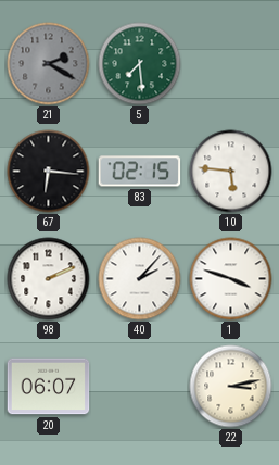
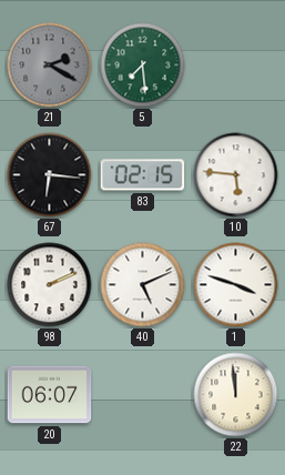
40: 2:07 -> 5:11 (143, 285)
22: 3:13 -> 11:59 (236, 395)
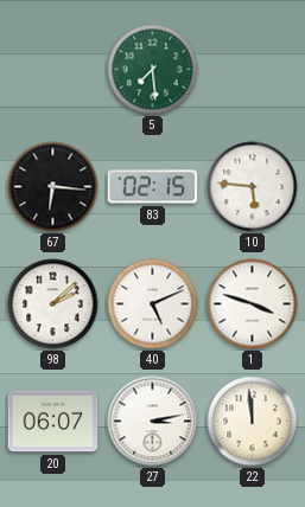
21: 2:20 -> none (50, 65)
98: 2:11 -> 2:08 (53, 304)
27: none -> 3:13 (153, 422)
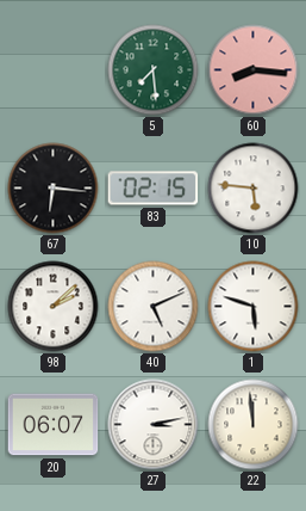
60: none -> 8:16 (254, 70)
1: 3:48 -> 5:48 (254, 307)
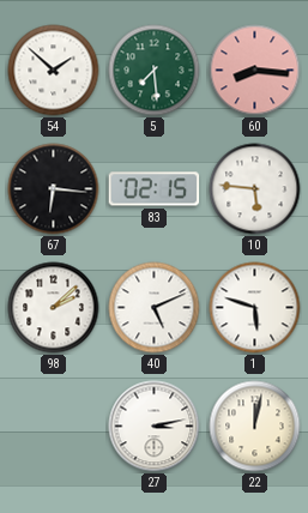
54: none -> 1:52 (54, 71)
20: 06:07 -> none (54, 425)
22: 11:59 -> 12:02 (255, 427)
